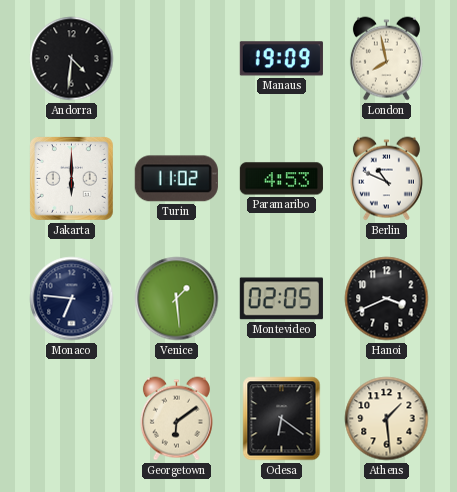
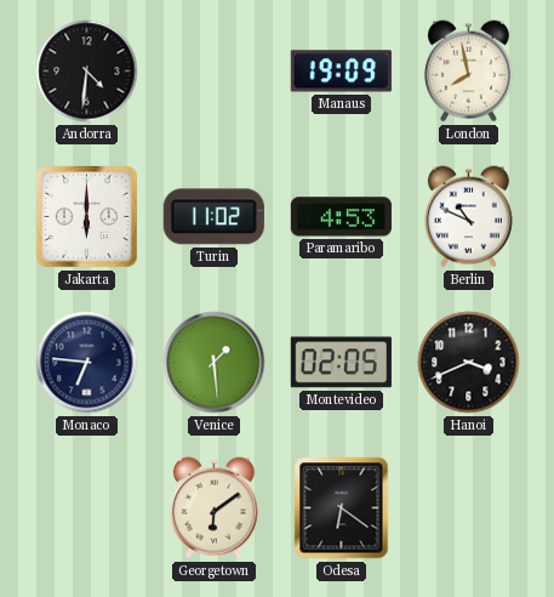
Athens: 1:29 -> none (387, 419)
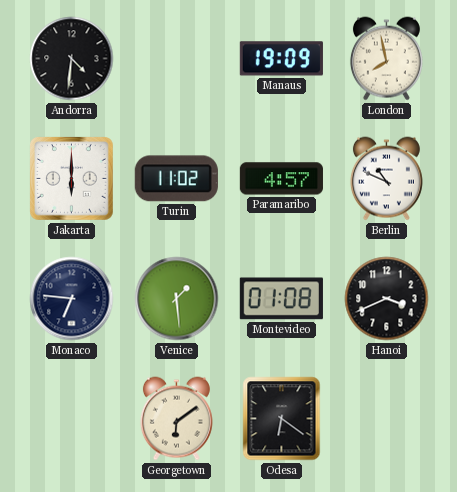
Paramaribo: 4:53 -> 4:57 (281, 179)
Montevideo: 02:05 -> 01:08 (281, 299)
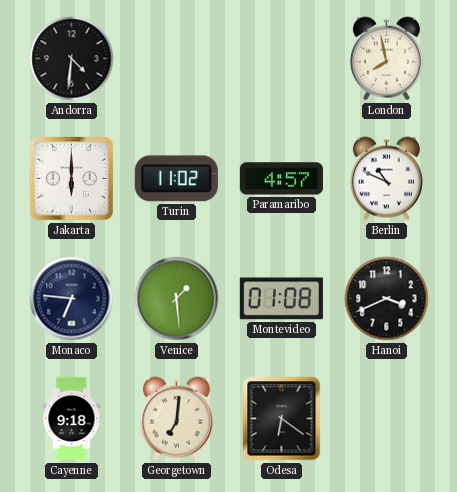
Manaus: 19:09 -> none (281, 59)
Cayenne: none -> 9:18 (72, 419)
Georgetown: 6:09 -> 7:01 (176, 419)
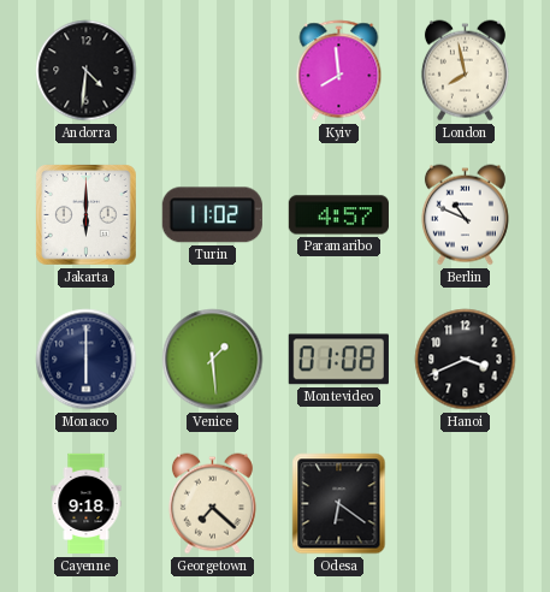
Kyiv: none -> 7:59 (339, 71)
Monaco: 6:46 -> 6:00 (87, 360)
Georgetown: 7:01 -> 7:22 (212, 504)
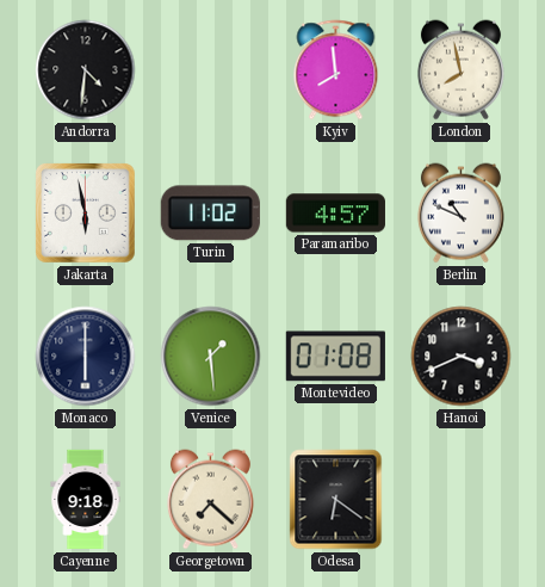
Jakarta: 6:00 -> 5:58 (86, 214)
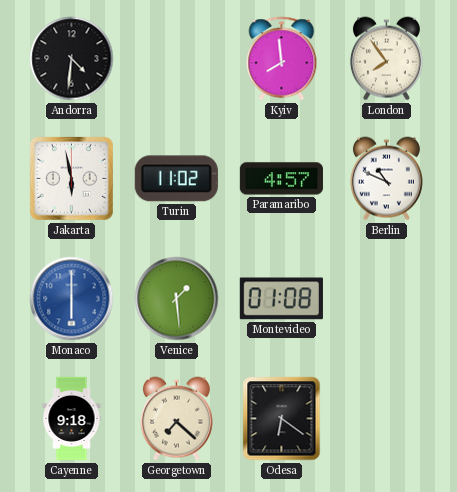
London: 7:58 -> 7:54 (386, 59)
Monaco dial: navy -> blue (72, 299)
Hanoi: 3:41 -> none (462, 357)
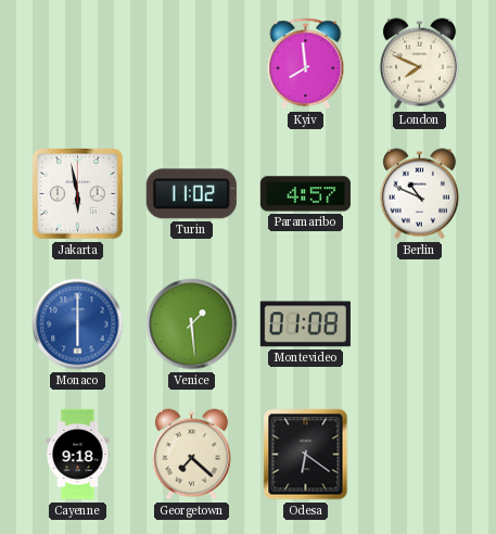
Andorra: 4:31 -> none (72, 59)
London: 7:54 -> 7:49 (419, 64)
